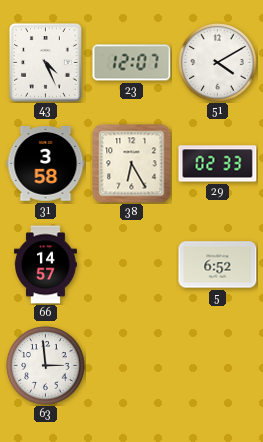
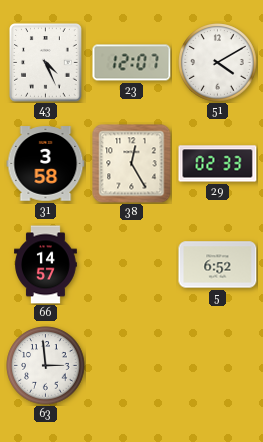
38: 6:25 -> 12:25 (132, 164)
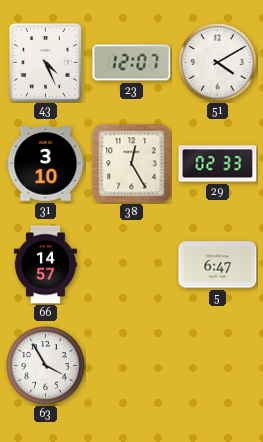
31: 3:58 -> 3:10 (46, 164)
5: 6:52 -> 6:47 (218, 265)
63: 2:59 -> 3:55 (46, 366)
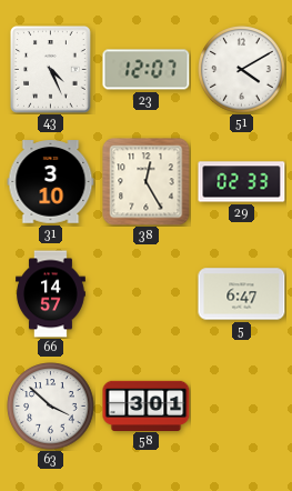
63: 3:55 -> 3:52 (51, 407)
58: none -> 3:01 (147, 405)
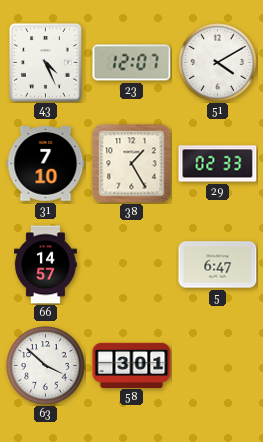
31: 3:10 -> 7:10 (46, 164)
38: 12:25 -> 1:25 (132, 164)
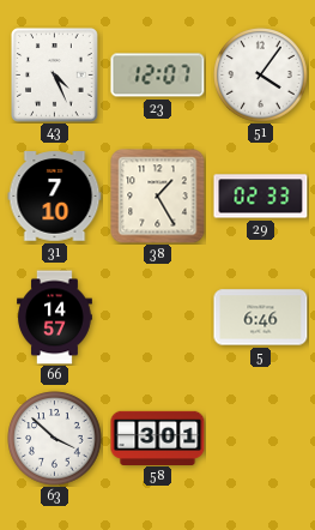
51: 4:10 -> 4:06 (261, 76)
5: 6:47 -> 6:46 (261, 318)
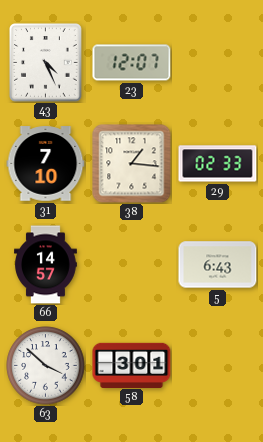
51: 4:06 -> none (261, 76)
38: 1:25 -> 1:16 (132, 164)
5: 6:46 -> 6:43 (218, 265)
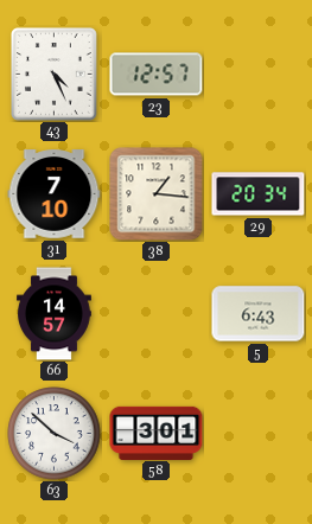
23: 12:07 -> 12:57 (157, 75)
29: 02:33 -> 20:34 (259, 194)
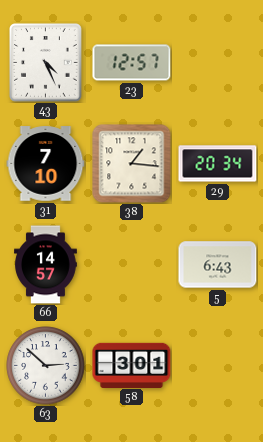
63: 3:52 -> 2:52 (46, 366)
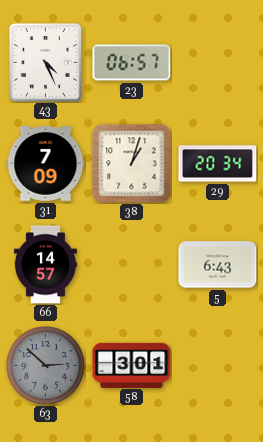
23: 12:57 -> 06:57 (132, 63)
31: 7:10 -> 7:09 (46, 164)
38: 1:16 -> 1:03 (132, 164)
63 dial: white -> grey (46, 366)
